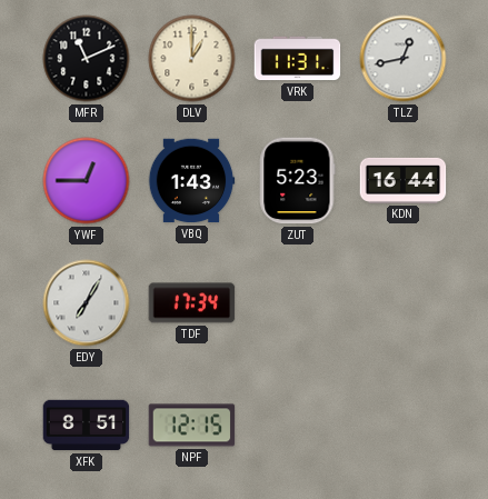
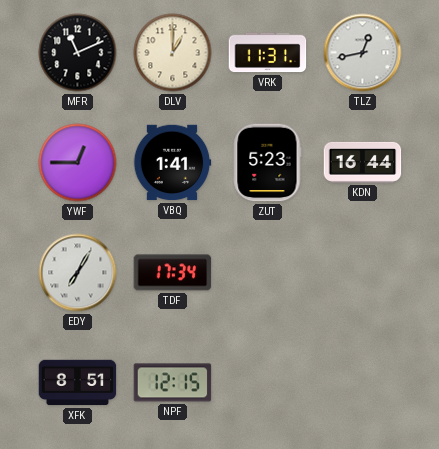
VBQ: 1:43 -> 1:41 (172, 163)
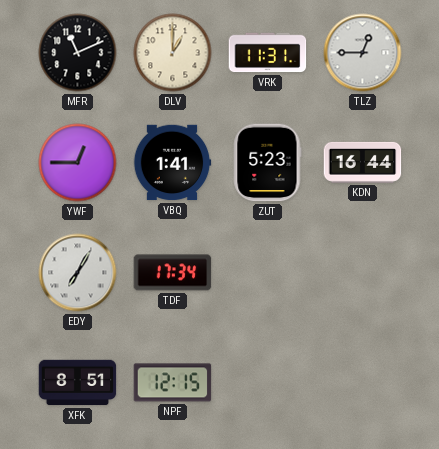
TLZ: 12:43 -> 12:45 (363, 53)
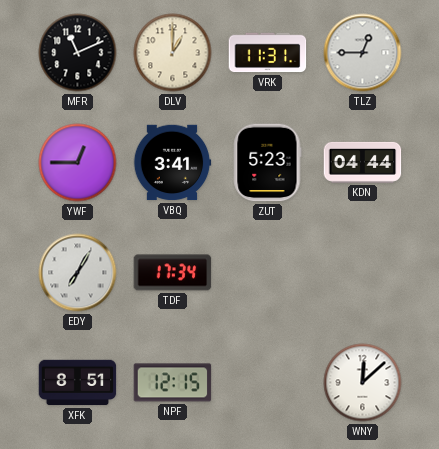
VBQ: 1:41 -> 3:41 (172, 163)
KDN: 16:44 -> 04:44 (363, 162)
WNY: none -> 12:08 (363, 383)
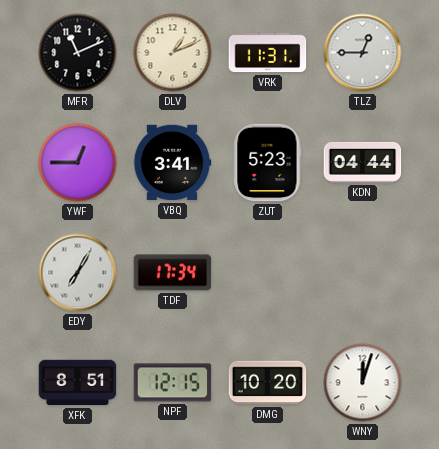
DLV: 1:00 -> 1:11 (173, 53)
DMG: none -> 10:20 (268, 383)
WNY: 12:08 -> 12:03 (363, 383)
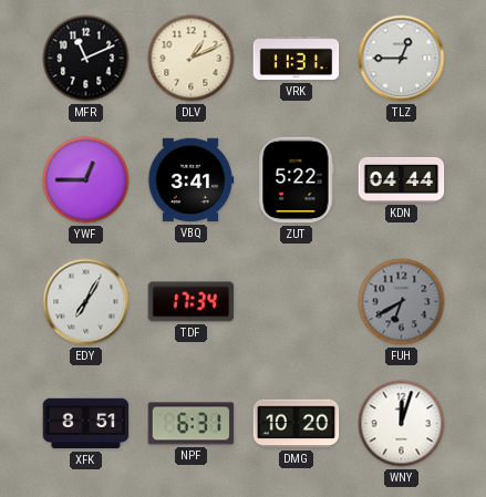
ZUT: 5:23 -> 5:22 (296, 180)
FUH: none -> 6:40 (402, 302)
NPF: 12:15 -> 6:31 (192, 424)
